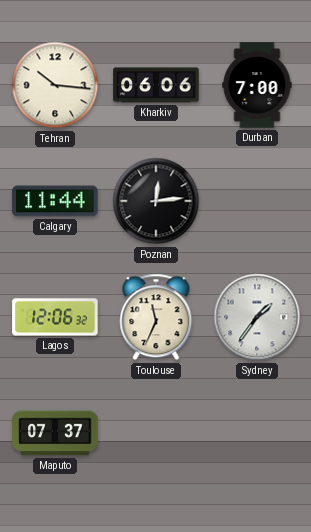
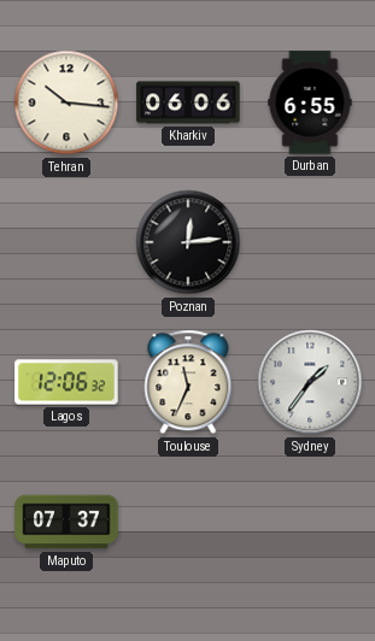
Durban: 7:00 -> 6:55 (310, 102)
Calgary: 11:44 -> none (55, 201)
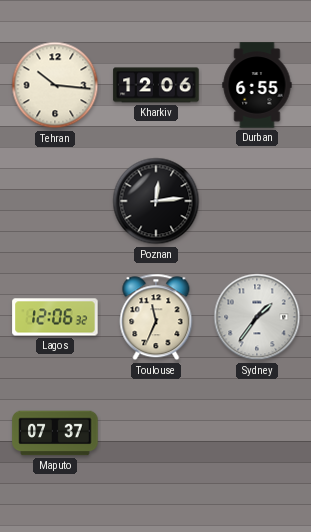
Kharkiv: 06:06 -> 12:06 (156, 85)
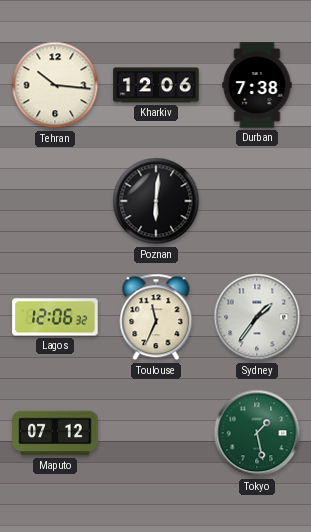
Durban: 6:55 -> 7:38 (257, 85)
Poznan: 12:14 -> 6:01 (156, 201)
Maputo: 07:37 -> 07:12 (55, 433)
Tokyo: none -> 1:28 (257, 433)
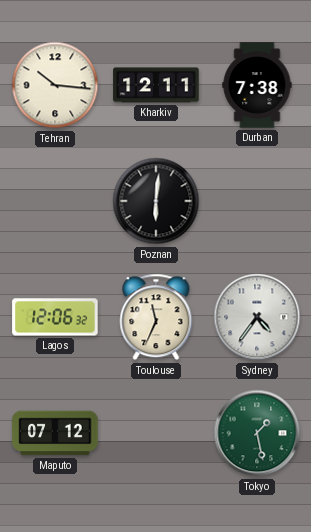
Kharkiv: 12:06 -> 12:11 (156, 85)
Sydney: 1:36 -> 4:36 (257, 317)
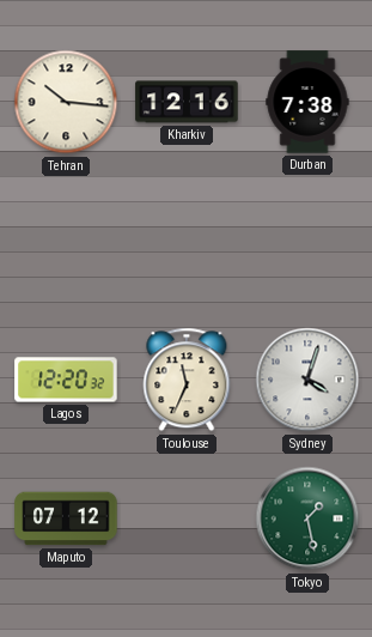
Kharkiv: 12:11 -> 12:16 (187, 102)
Poznan: 6:01 -> none (156, 201)
Lagos: 12:06 -> 12:20 (66, 380)
Sydney: 4:36 -> 4:03 (307, 380)
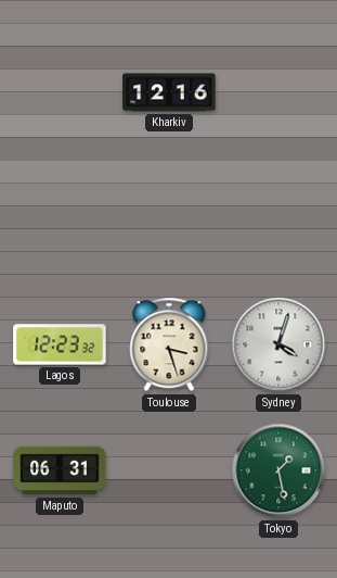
Tehran: 10:16 -> none (66, 102)
Durban: 7:38 -> none (307, 102)
Lagos: 12:20 -> 12:23 (60, 344)
Toulouse: 11:34 -> 3:27 (169, 344)
Maputo: 07:12 -> 06:31 (60, 470)
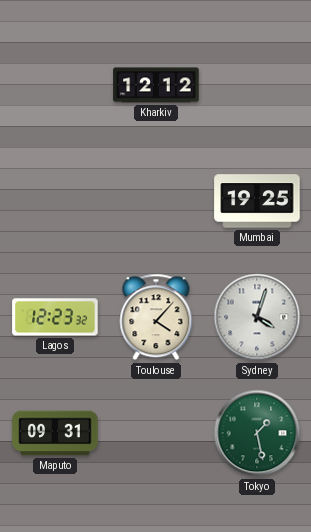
Kharkiv: 12:16 -> 12:12 (156, 85)
Mumbai: none -> 19:25 (257, 201)
Toulouse: 3:27 -> 4:07 (156, 317)
Maputo: 06:31 -> 09:31 (55, 433)
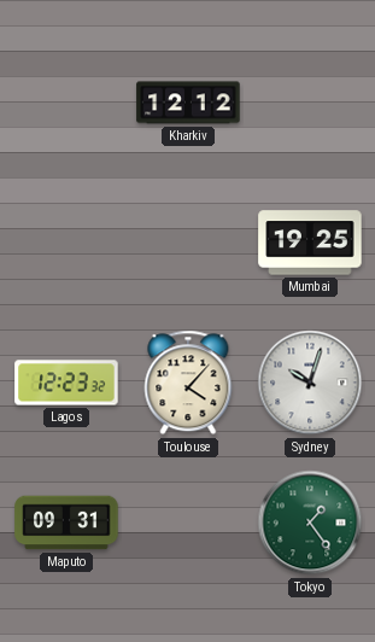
Sydney: 4:03 -> 10:03 (310, 383)
Tokyo: 1:28 -> 1:24 (310, 523)
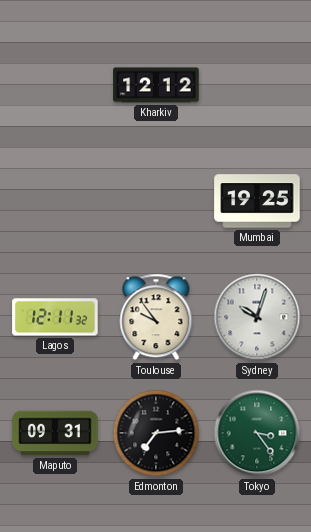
Lagos: 12:23 -> 12:11 (55, 317)
Toulouse: 4:07 -> 9:54 (156, 317)
Edmonton: none -> 7:14 (156, 433)
Tokyo: 1:24 -> 3:24 (257, 433)
